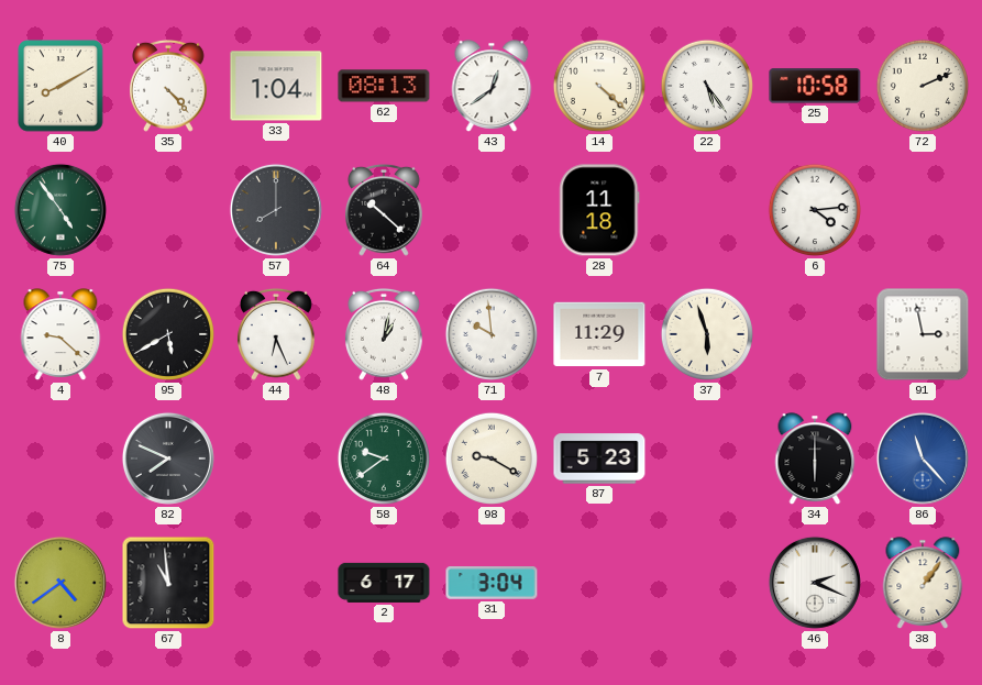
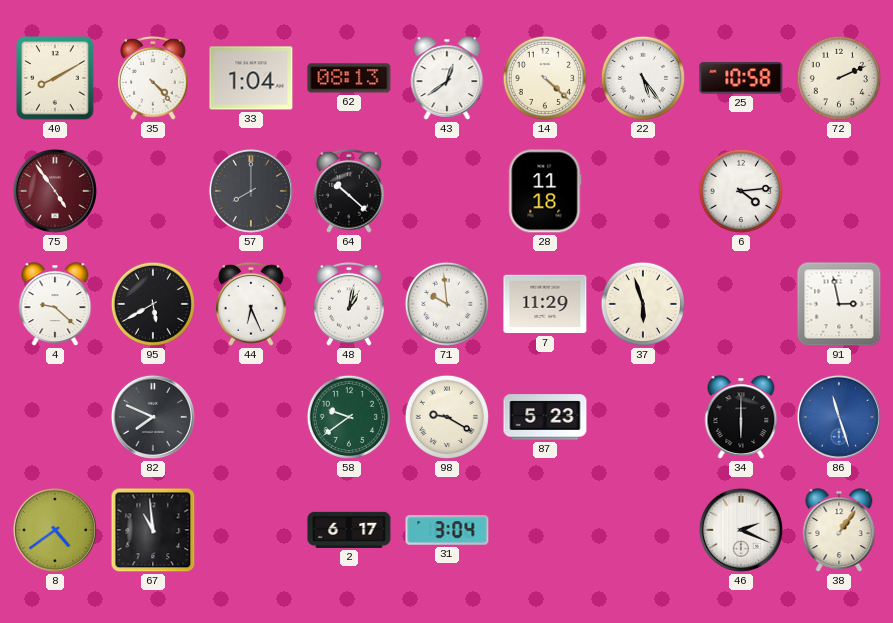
75 dial: green -> burgundy (55, 191)
86: 11:23 -> 11:27 (839, 417)
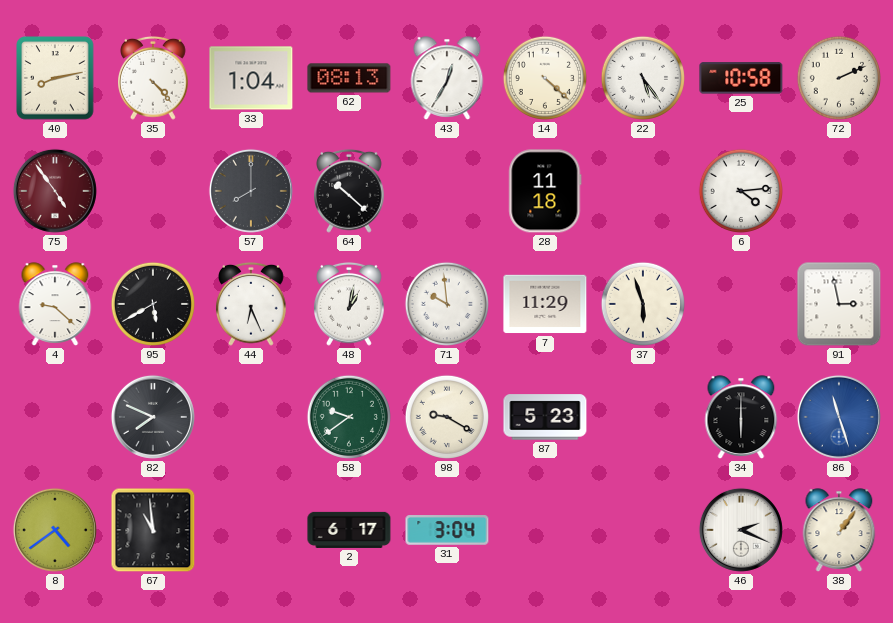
40: 8:10 -> 8:13 (55, 78)
43: 12:39 -> 12:35 (447, 78)
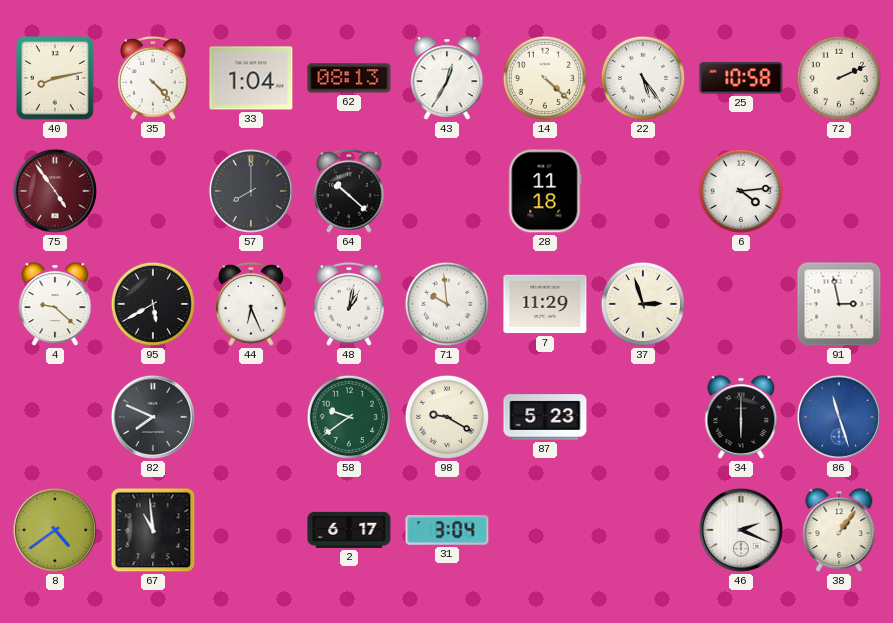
37: 5:57 -> 2:57 (643, 304)
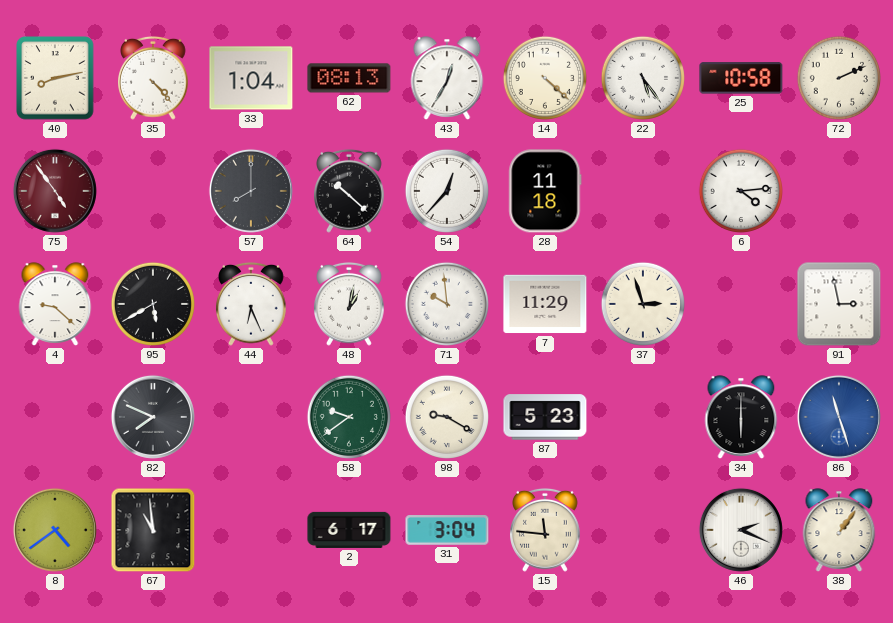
54: none -> 12:37 (447, 191)
15: none -> 11:46 (546, 530)
